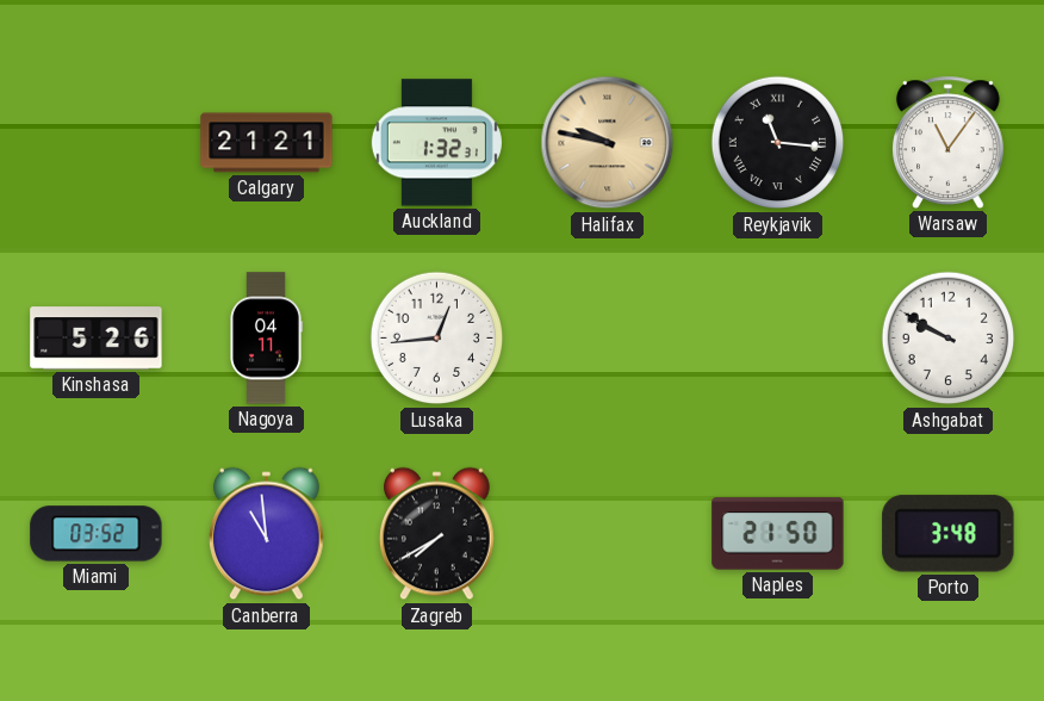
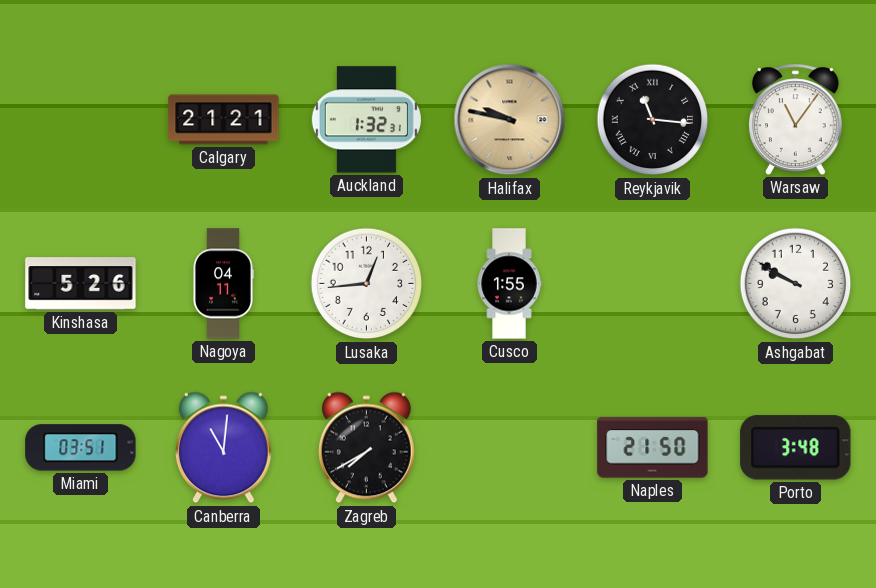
Cusco: none -> 1:55 (509, 284)
Miami: 03:52 -> 03:51 (81, 448)
Canberra: 10:59 -> 11:01 (224, 448)
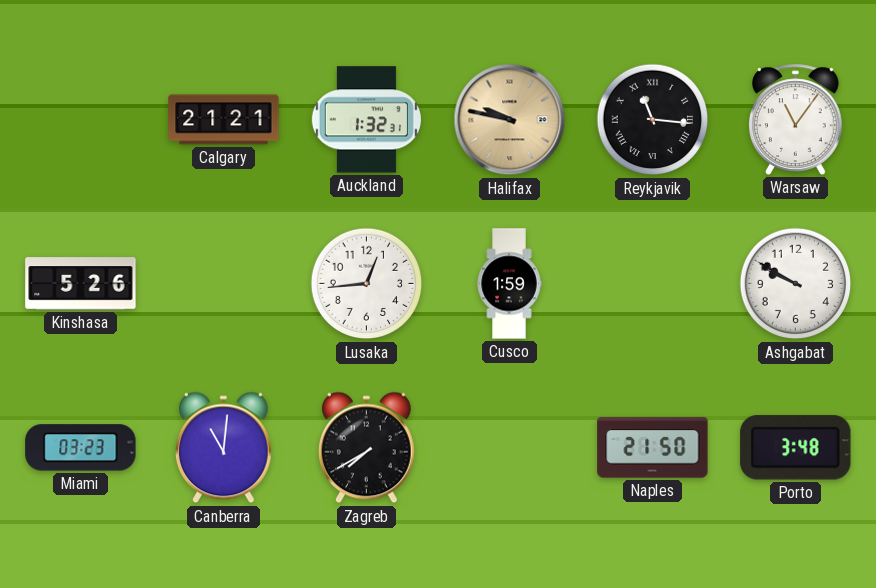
Nagoya: 04:11 -> none (223, 284)
Cusco: 1:55 -> 1:59 (509, 284)
Miami: 03:51 -> 03:23 (81, 448)
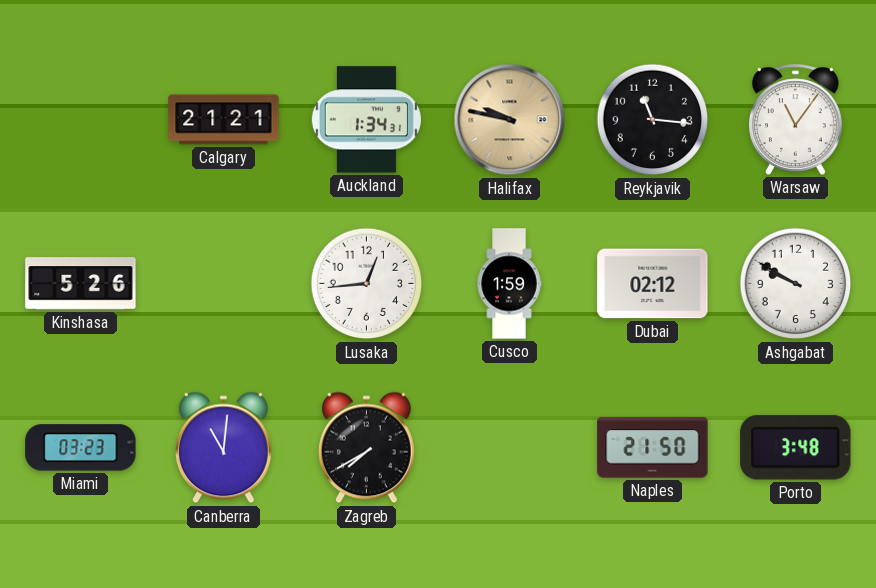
Auckland: 1:32 -> 1:34 (366, 120)
Reykjavik numerals: Roman -> Arabic (653, 120)
Dubai: none -> 02:12 (653, 284)
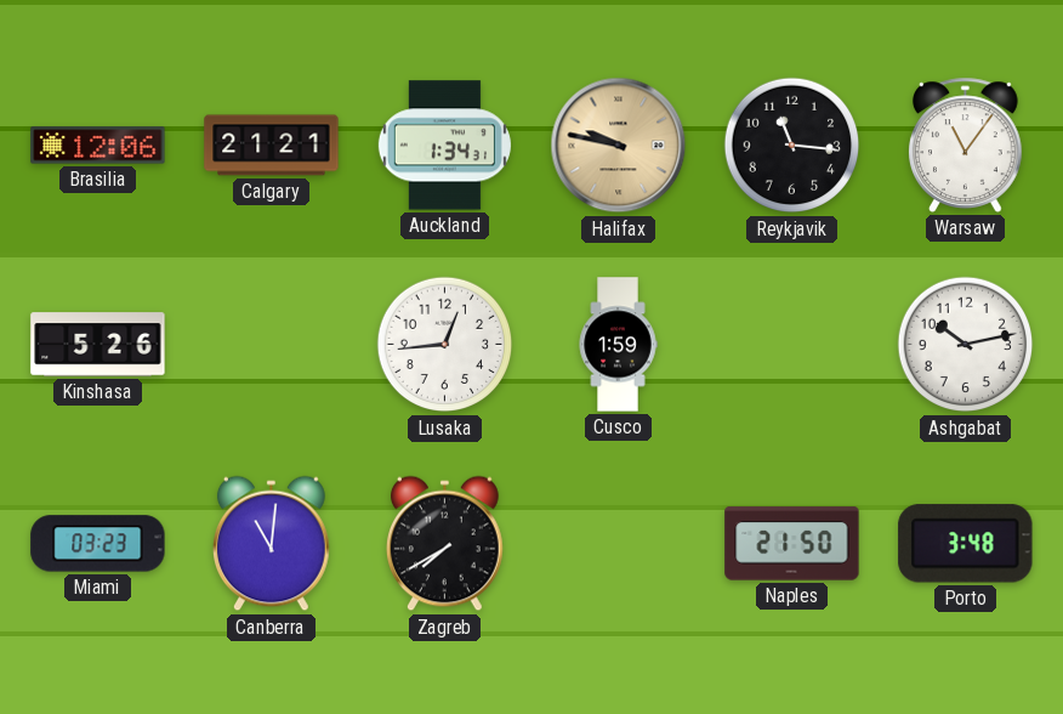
Brasilia: none -> 12:06 (98, 146)
Dubai: 02:12 -> none (653, 284)
Ashgabat: 9:50 -> 10:13 (966, 345)
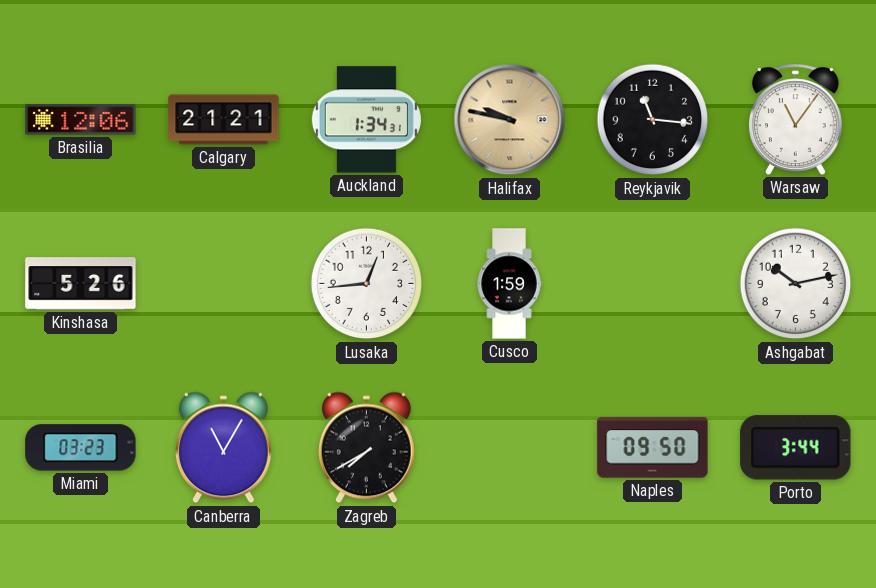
Canberra: 11:01 -> 11:05 (224, 448)
Naples: 21:50 -> 09:50 (653, 448)
Porto: 3:48 -> 3:44 (796, 448)
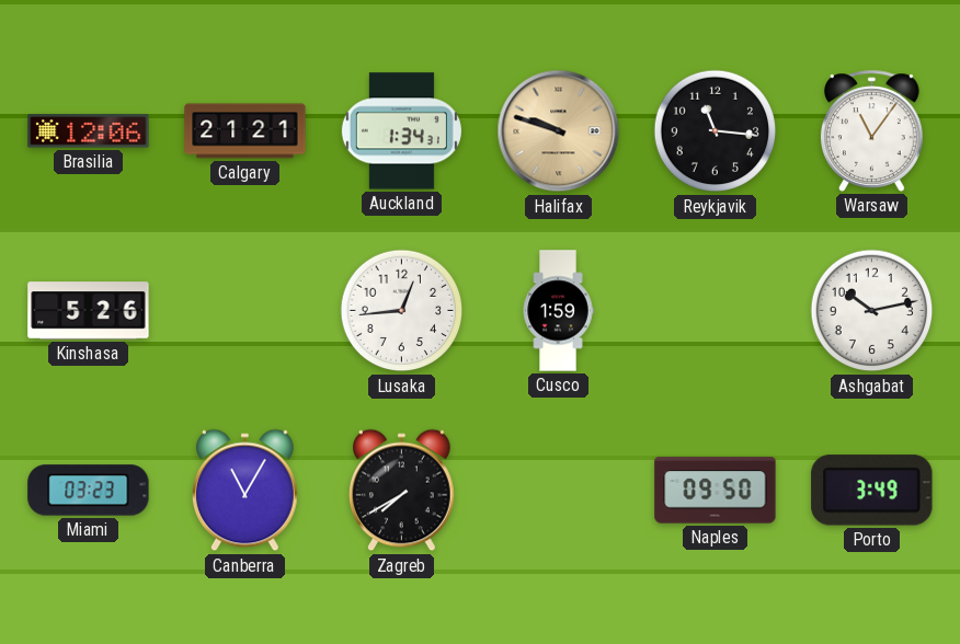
Halifax: 9:47 -> 9:48 (559, 131)
Porto: 3:44 -> 3:49 (872, 491)
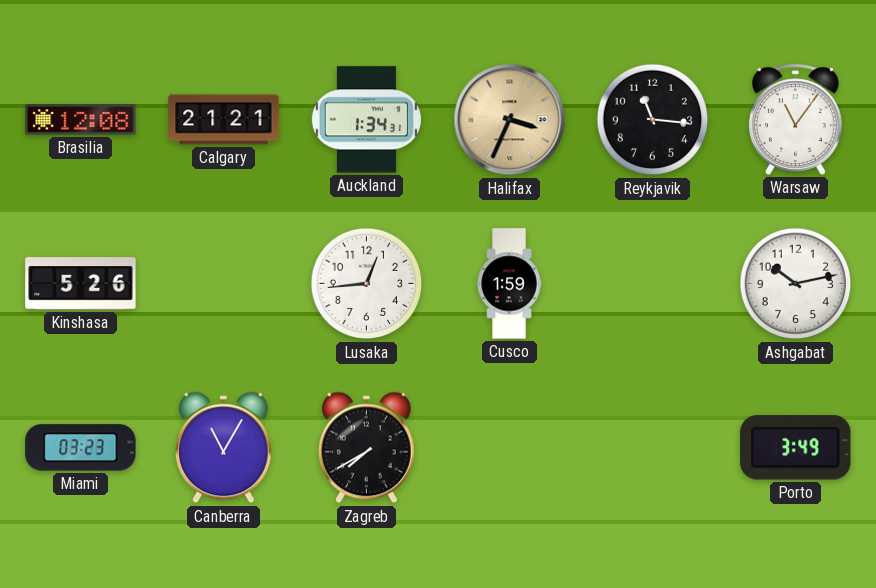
Brasilia: 12:06 -> 12:08 (81, 120)
Halifax: 9:48 -> 3:34 (510, 120)
Naples: 09:50 -> none (716, 491)
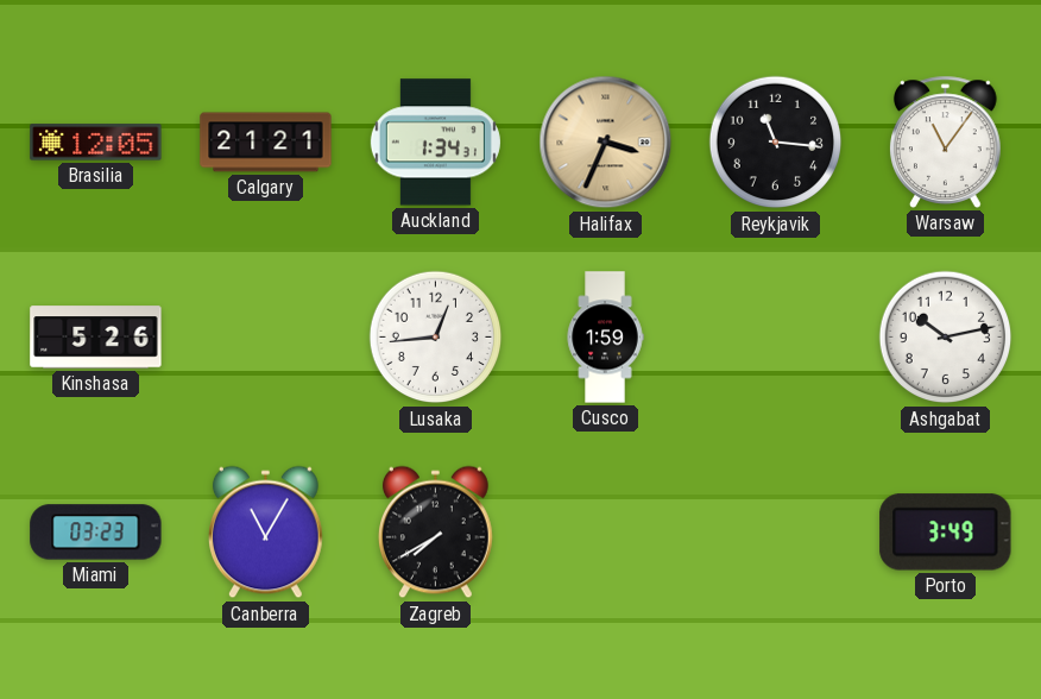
Brasilia: 12:08 -> 12:05 (96, 143)
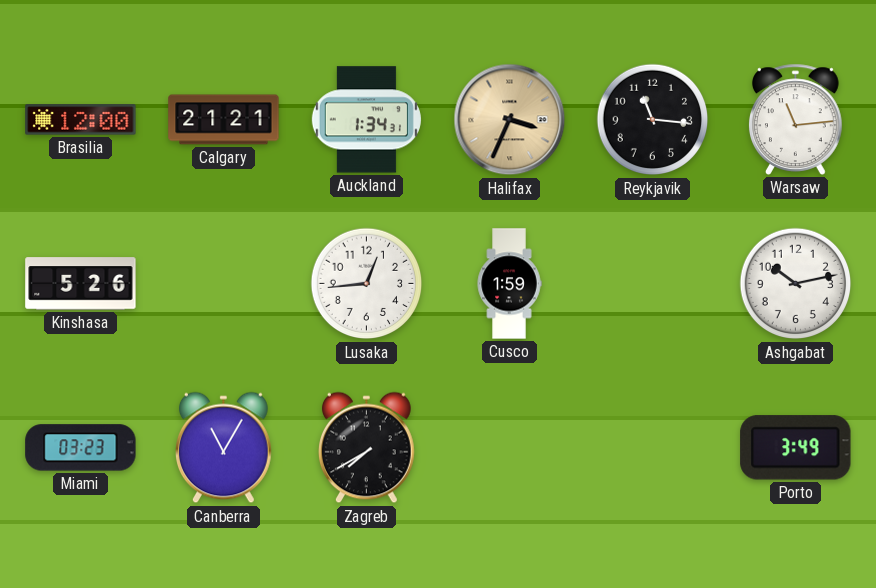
Brasilia: 12:05 -> 12:00 (81, 120)
Warsaw: 11:06 -> 11:14 (796, 119)
